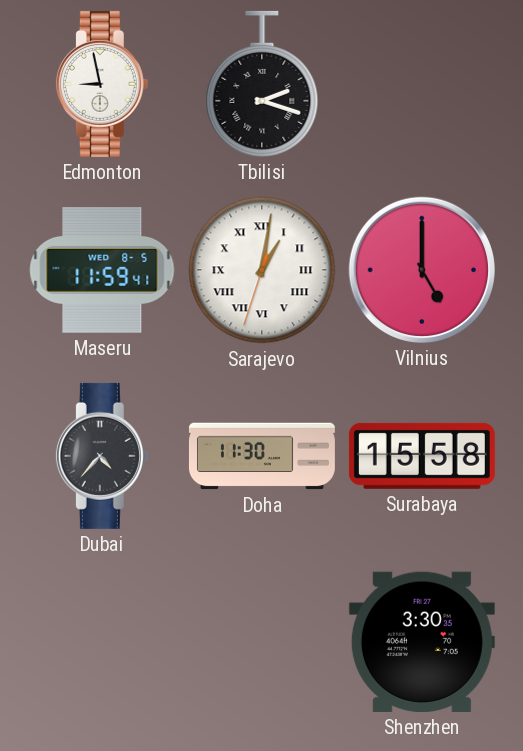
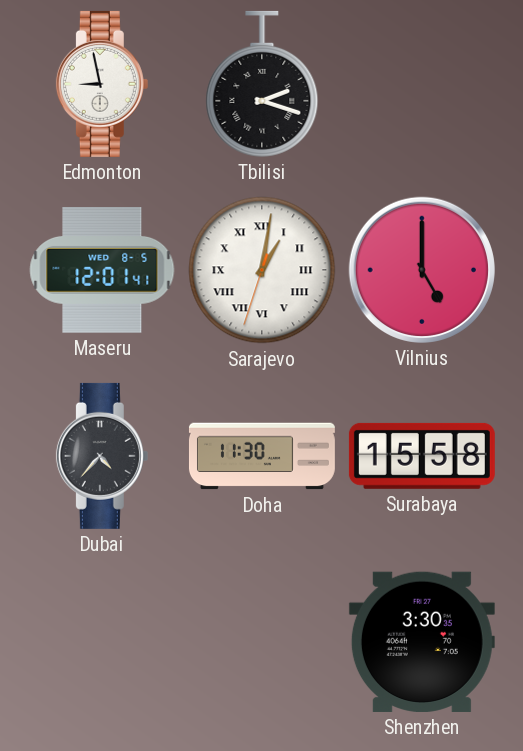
Maseru: 11:59 -> 12:01 (102, 271)
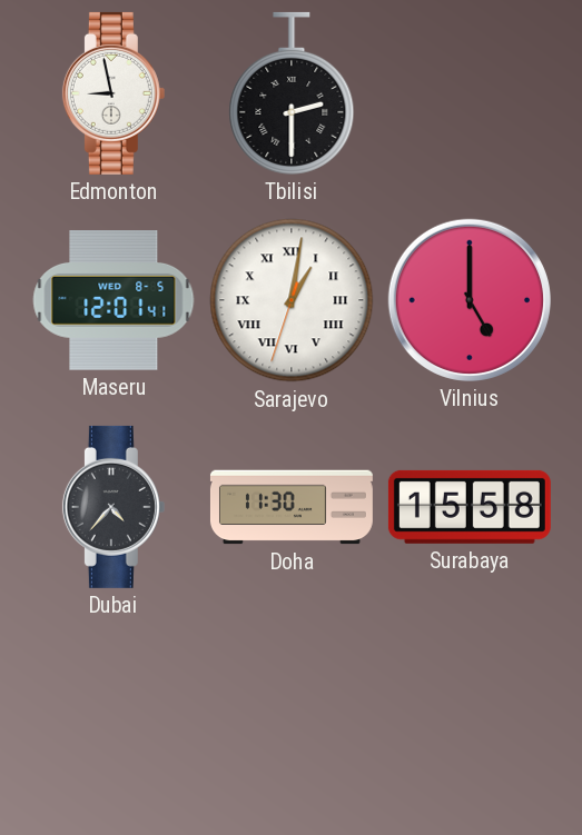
Tbilisi: 2:18 -> 2:30 (292, 93)
Shenzhen: 3:30 -> none (422, 642)
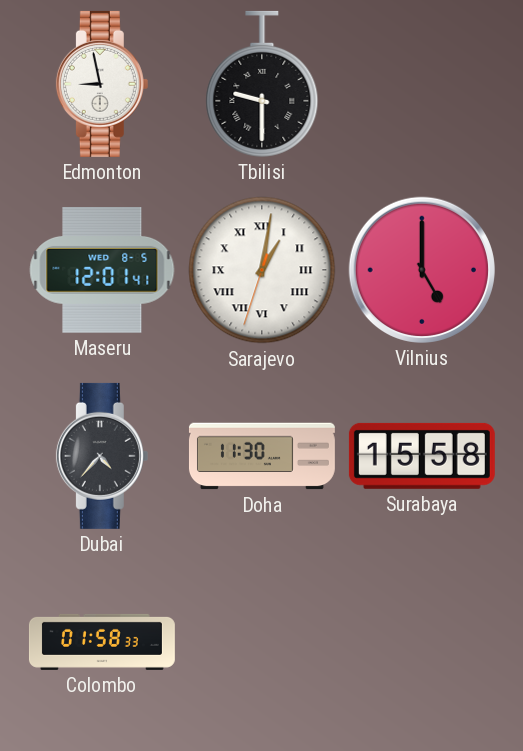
Tbilisi: 2:30 -> 9:30 (262, 84)
Colombo: none -> 01:58 (102, 642)
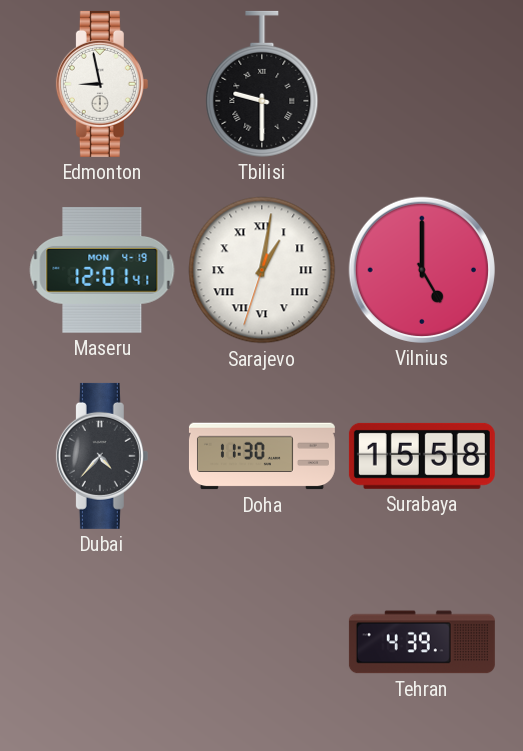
Maseru date: WED 8-5 -> MON 4-19 (102, 271)
Colombo: 01:58 -> none (102, 642)
Tehran: none -> 4:39 (422, 642)
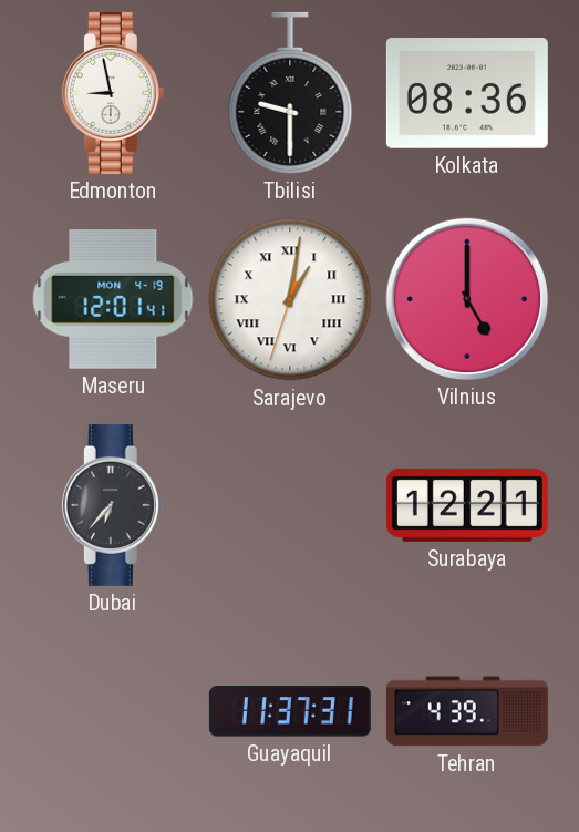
Kolkata: none -> 08:36 (467, 94)
Dubai: 4:37 -> 6:37 (113, 505)
Doha: 11:30 -> none (262, 456)
Surabaya: 15:58 -> 12:21 (467, 505)
Guayaquil: none -> 11:37 (290, 711)
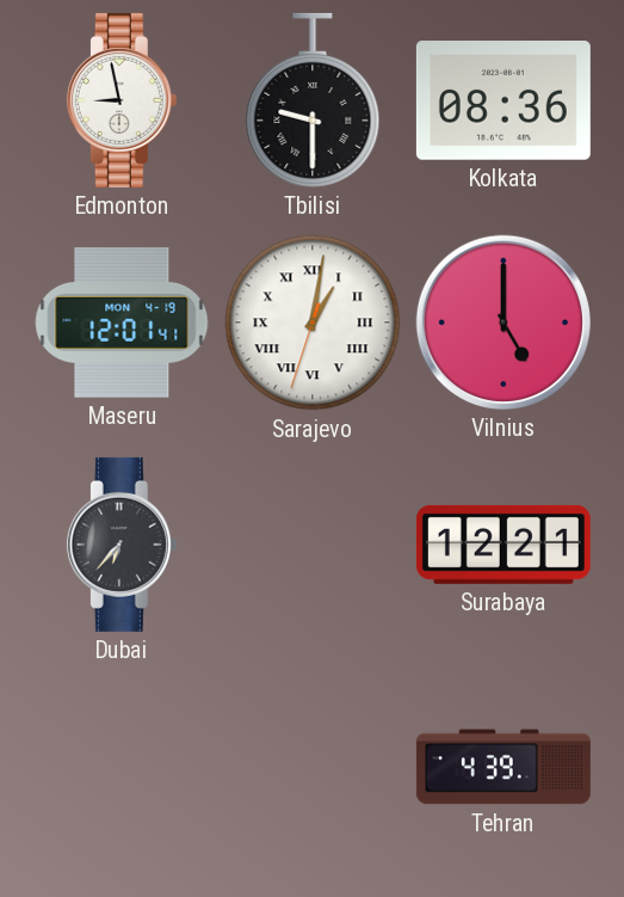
Guayaquil: 11:37 -> none (290, 711)
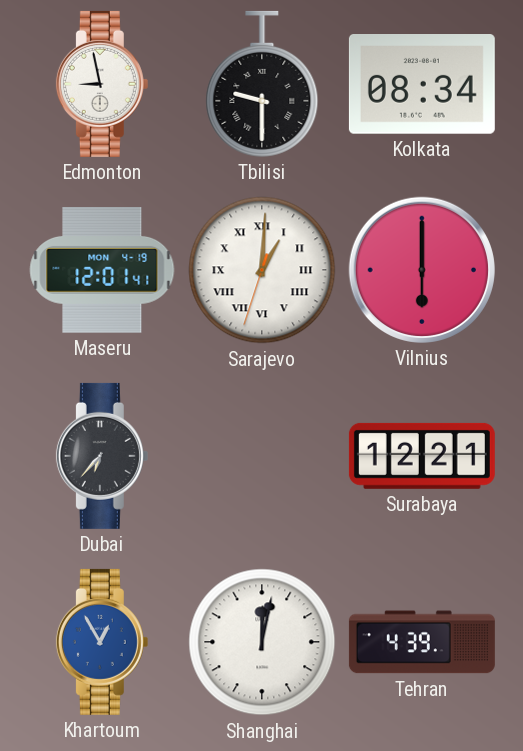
Kolkata: 08:36 -> 08:34 (422, 85)
Sarajevo: 1:01 -> 1:00 (262, 270)
Vilnius: 5:00 -> 6:00 (422, 270)
Khartoum: none -> 12:55 (102, 642)
Shanghai: none -> 12:02 (262, 642)
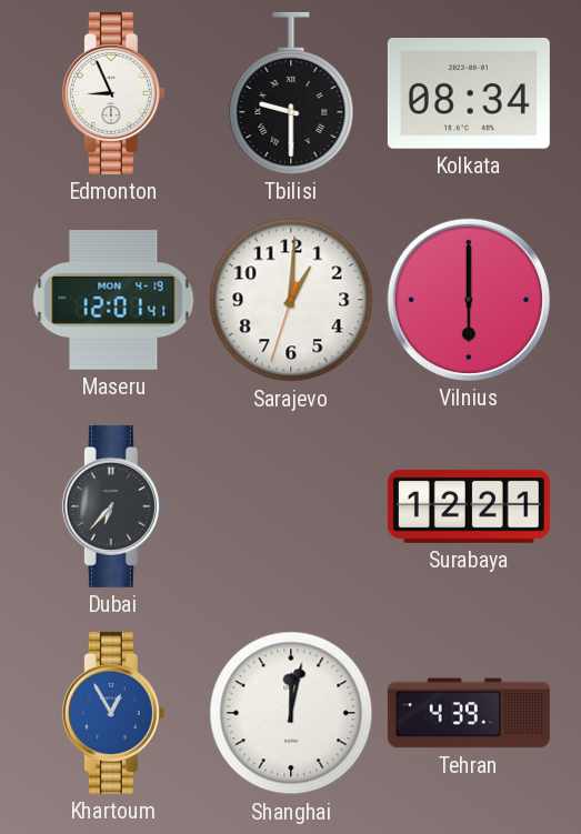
Edmonton: 8:58 -> 8:56 (113, 93)
Sarajevo numerals: Roman -> Arabic (291, 300)
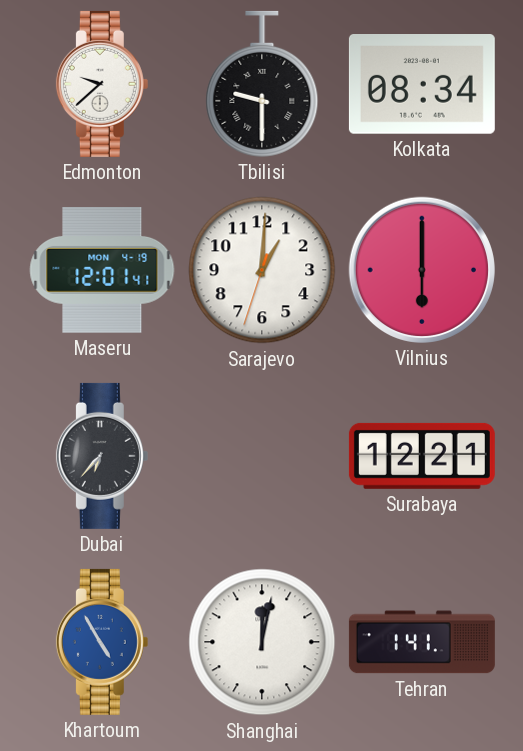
Edmonton: 8:56 -> 9:38 (102, 84)
Khartoum: 12:55 -> 4:55 (102, 642)
Tehran: 4:39 -> 1:41 (422, 642)
